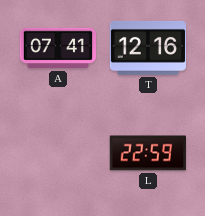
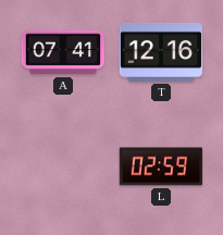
L: 22:59 -> 02:59 (161, 166)
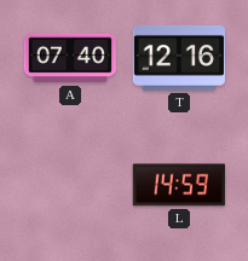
A: 07:41 -> 07:40 (69, 58)
L: 02:59 -> 14:59 (179, 185)
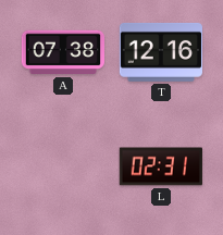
A: 07:40 -> 07:38 (62, 52)
L: 14:59 -> 02:31 (161, 166)
